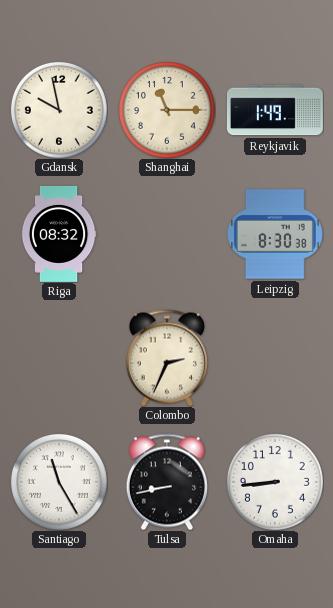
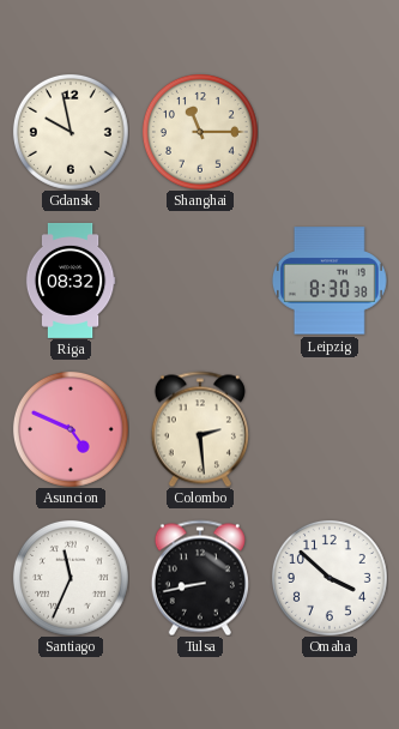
Reykjavik: 1:49 -> none (275, 110)
Asuncion: none -> 4:49 (71, 429)
Colombo: 2:34 -> 2:29 (200, 429)
Santiago: 11:25 -> 11:34 (71, 578)
Omaha: 8:44 -> 3:52 (330, 578)
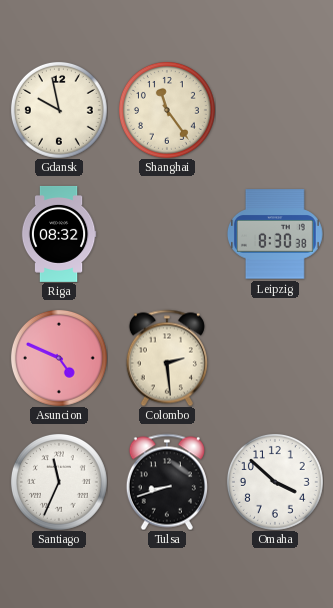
Shanghai: 11:15 -> 11:24 (167, 110)
Tulsa: 8:43 -> 8:42 (167, 482)
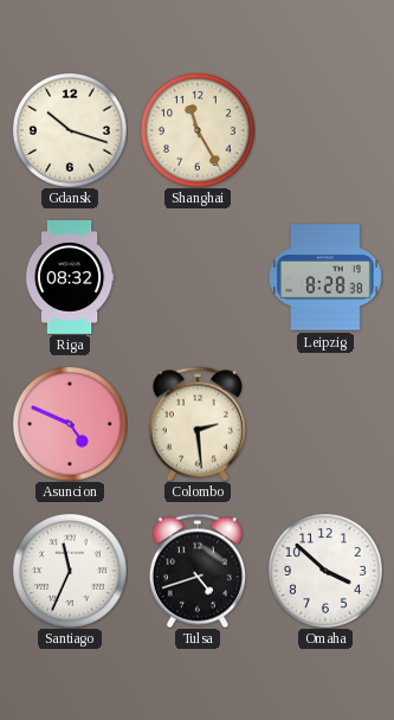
Gdansk: 9:58 -> 10:18 (70, 130)
Shanghai: 11:24 -> 11:25 (198, 130)
Leipzig: 8:30 -> 8:28 (325, 277)
Tulsa: 8:42 -> 4:42 (198, 571)
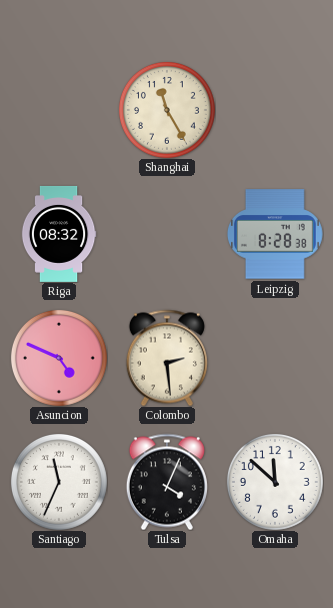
Gdansk: 10:18 -> none (70, 130)
Tulsa: 4:42 -> 4:04 (167, 482)
Omaha: 3:52 -> 11:52 (275, 482)
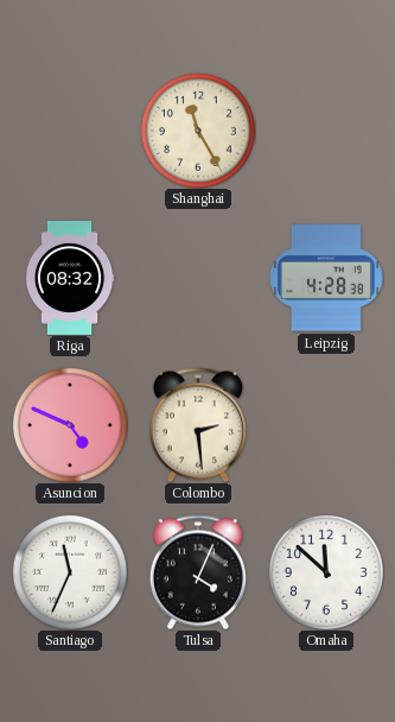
Leipzig: 8:28 -> 4:28 (326, 278)
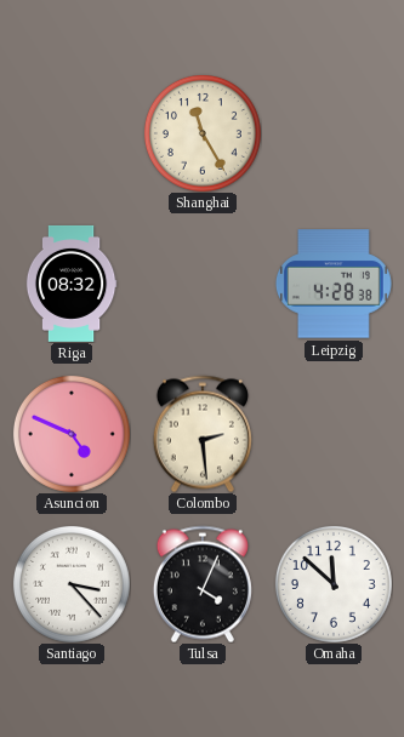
Santiago: 11:34 -> 3:23 (72, 584)
